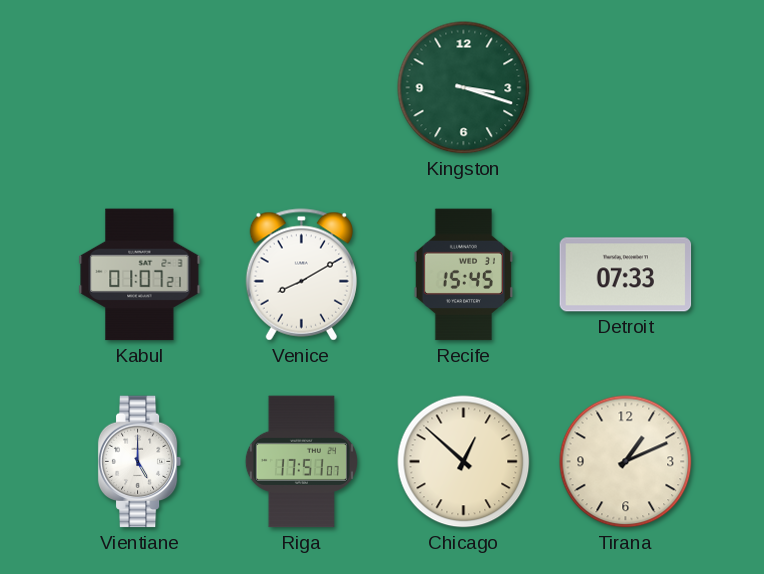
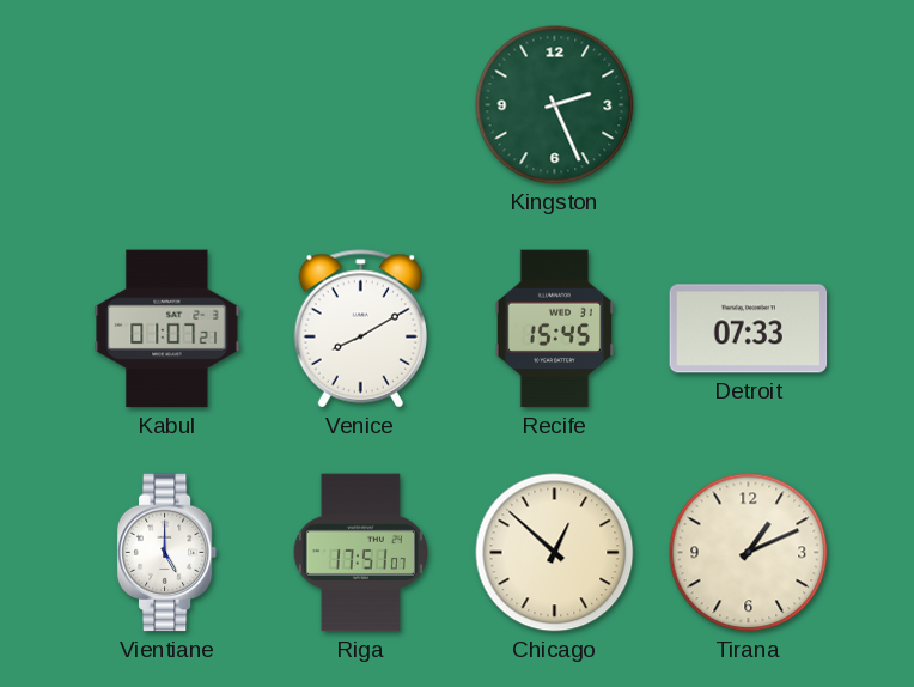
Kingston: 3:18 -> 2:26 (555, 105)
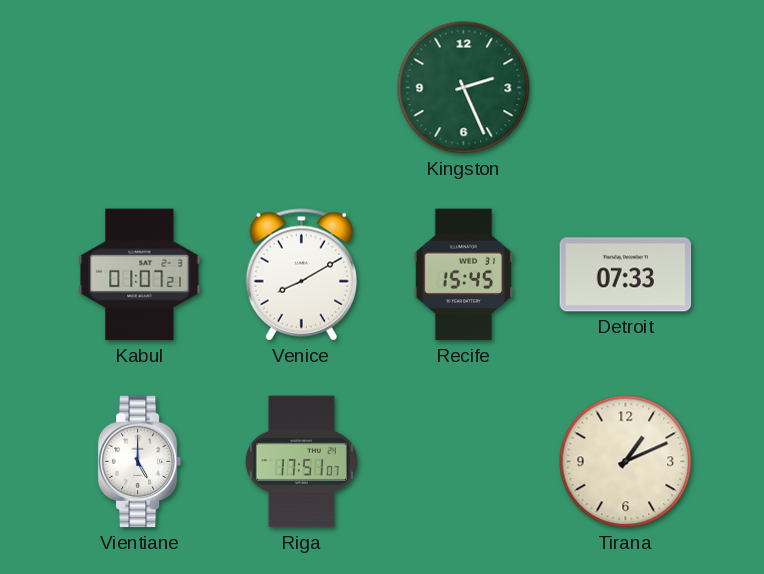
Chicago: 12:52 -> none (555, 553)
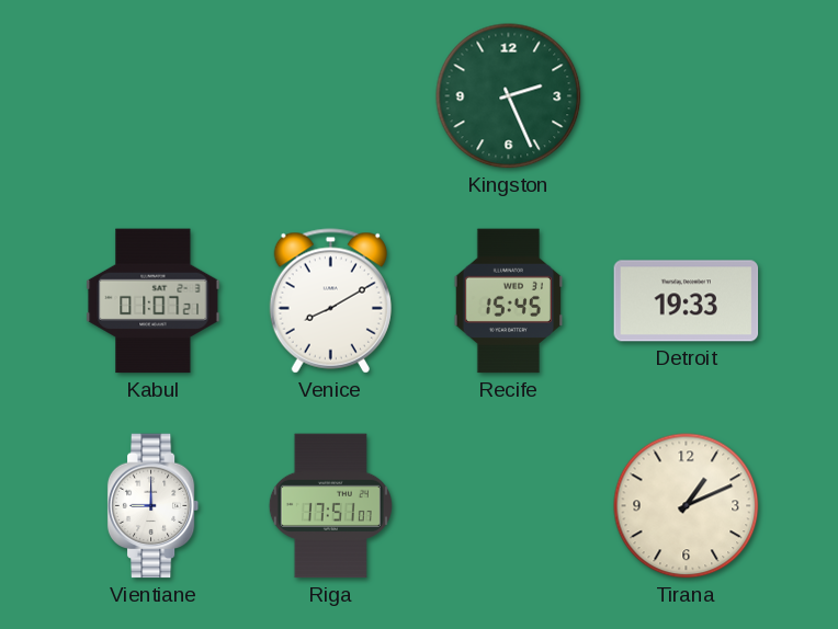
Detroit: 07:33 -> 19:33 (687, 301)
Vientiane: 5:00 -> 9:00 (154, 506)
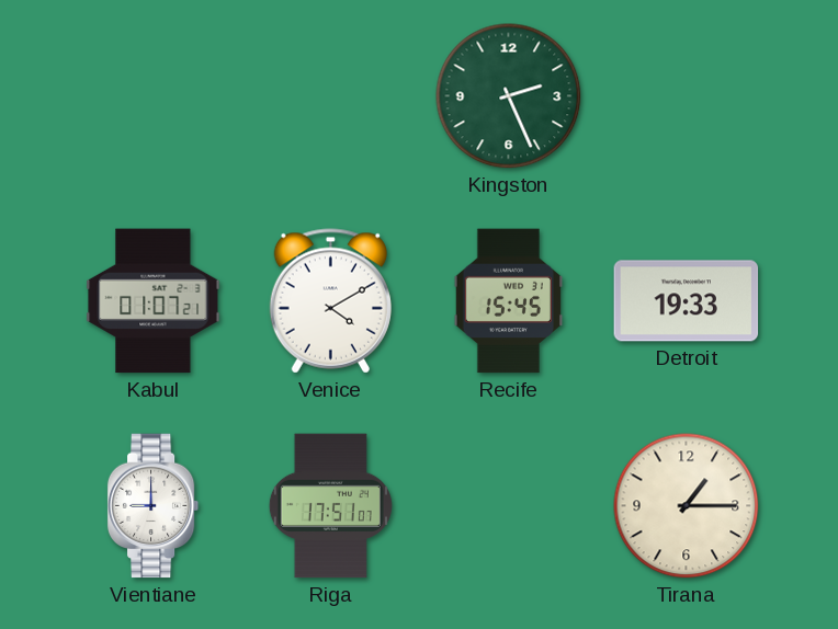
Venice: 8:10 -> 4:10 (330, 301)
Tirana: 1:11 -> 1:15 (687, 506)
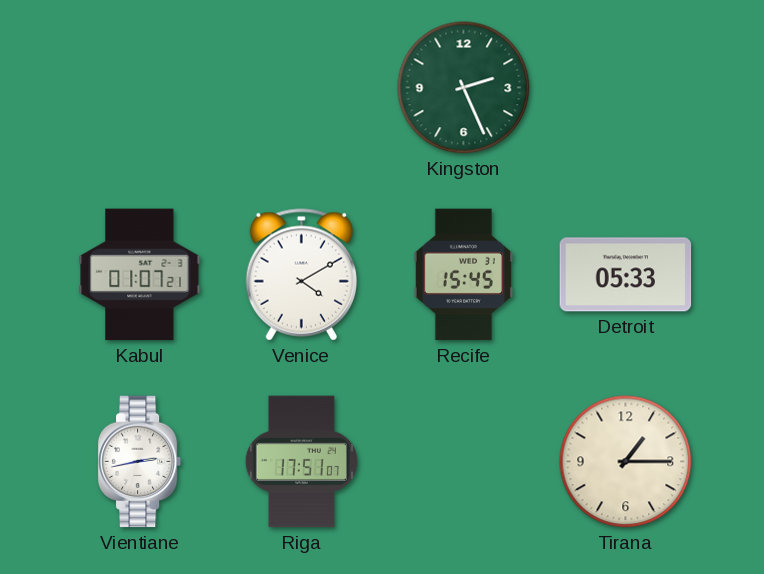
Detroit: 19:33 -> 05:33 (626, 275)
Vientiane: 9:00 -> 2:43 (140, 462)
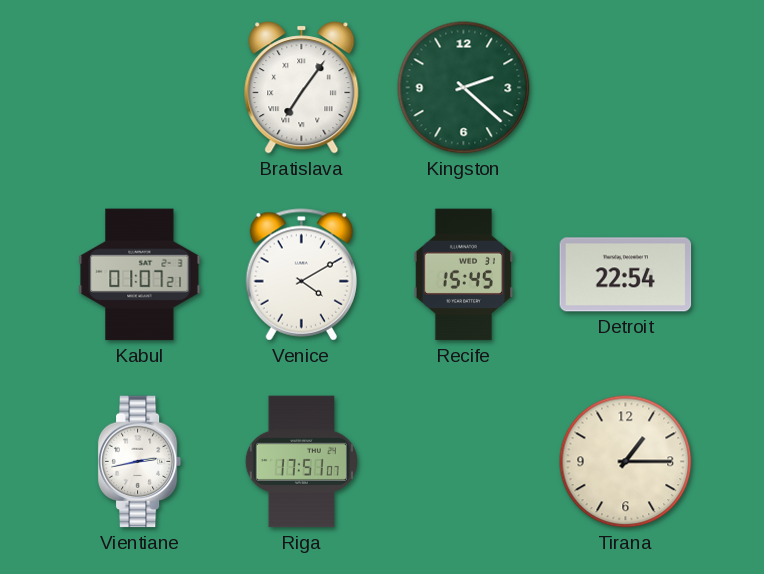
Bratislava: none -> 7:06 (302, 88)
Kingston: 2:26 -> 2:22 (464, 88)
Detroit: 05:33 -> 22:54 (626, 275)
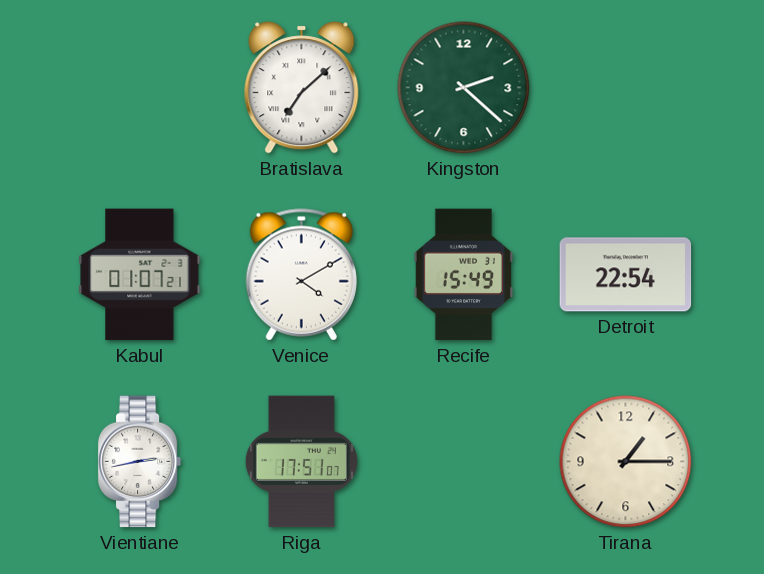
Bratislava: 7:06 -> 7:08 (302, 88)
Recife: 15:45 -> 15:49 (463, 275)
